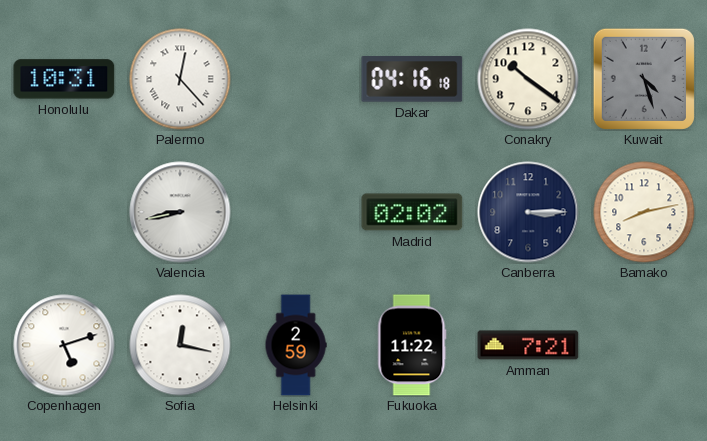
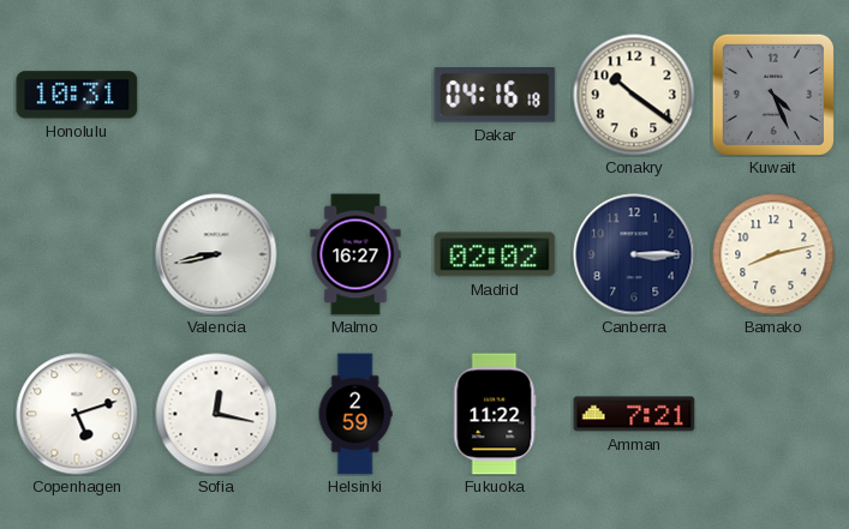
Palermo: 12:23 -> none (180, 79)
Kuwait: 4:27 -> 4:26 (773, 95)
Malmo: none -> 16:27 (355, 254)
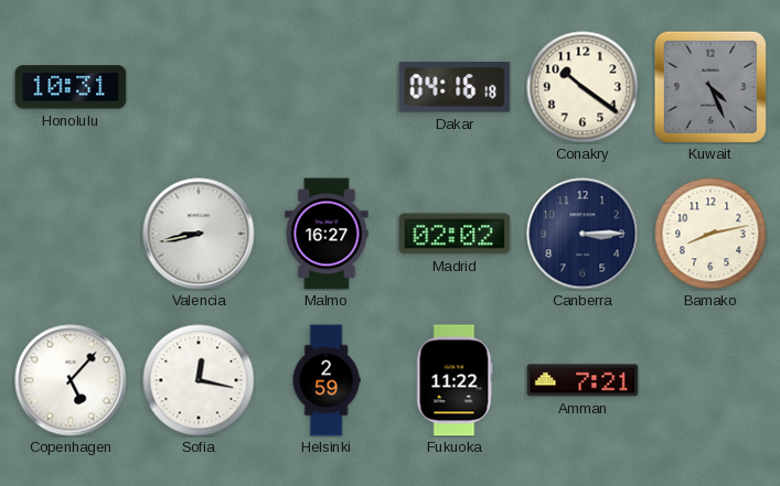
Copenhagen: 5:12 -> 5:07 (71, 380)
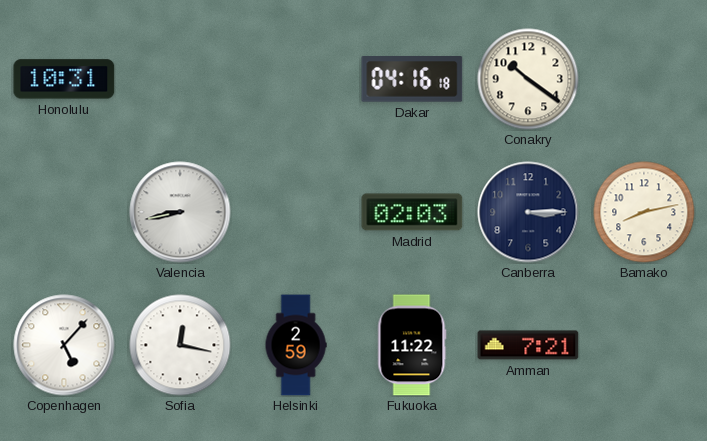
Kuwait: 4:26 -> none (710, 87)
Malmo: 16:27 -> none (327, 234)
Madrid: 02:02 -> 02:03 (412, 212)
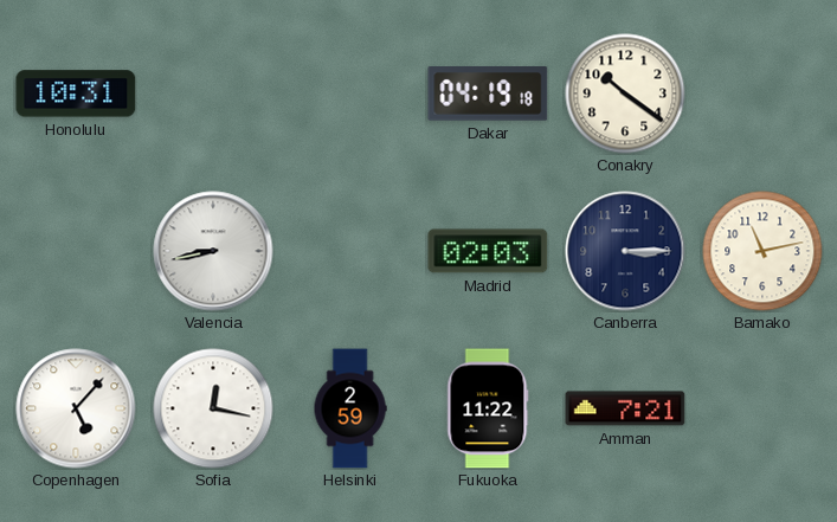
Dakar: 04:16 -> 04:19 (488, 95)
Bamako: 8:13 -> 11:13 (762, 251)
